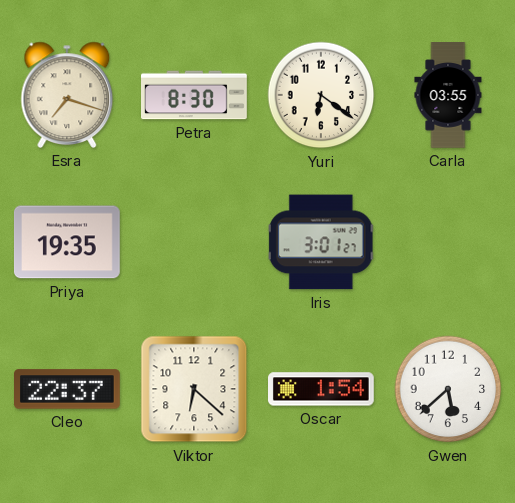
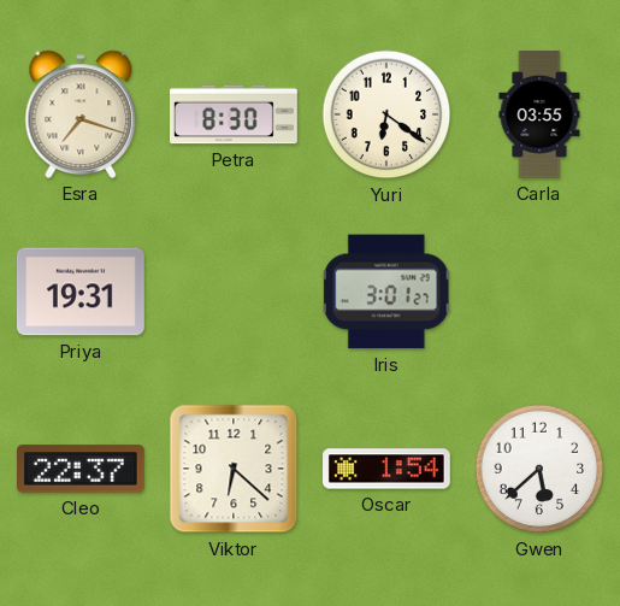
Priya: 19:35 -> 19:31 (81, 292)
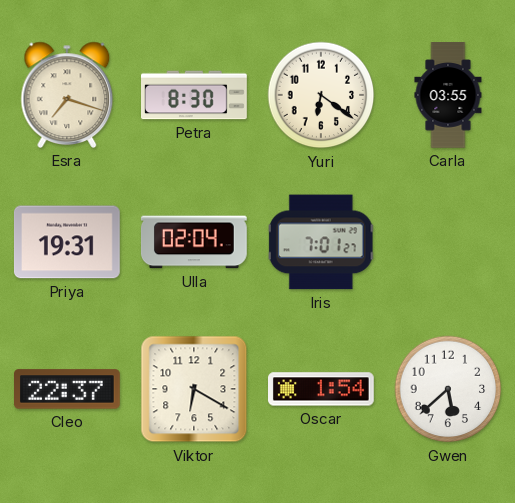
Ulla: none -> 02:04 (194, 242)
Iris: 3:01 -> 7:01 (321, 242)
Viktor: 6:22 -> 6:20 (194, 389)
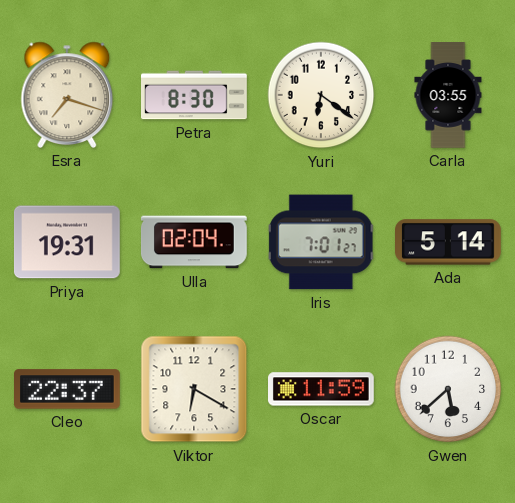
Ada: none -> 5:14 (449, 242)
Oscar: 1:54 -> 11:59 (322, 389)
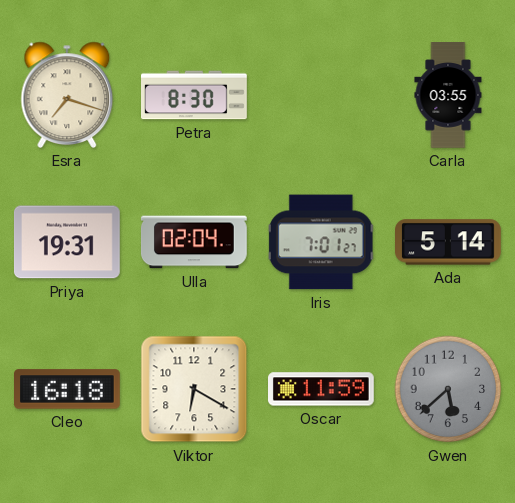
Yuri: 6:21 -> none (321, 95)
Cleo: 22:37 -> 16:18 (68, 389)
Gwen dial: white -> grey (448, 389)
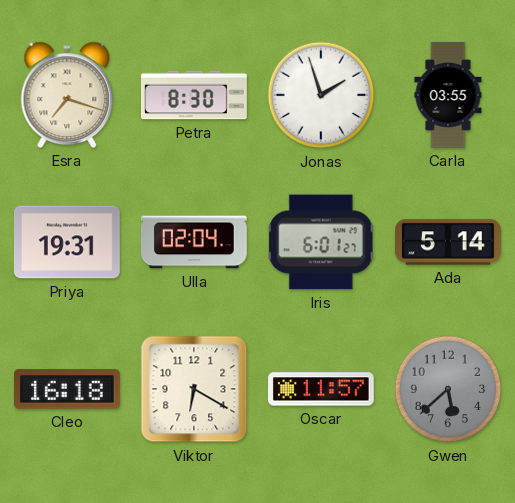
Jonas: none -> 1:57 (321, 95)
Iris: 7:01 -> 6:01 (321, 242)
Oscar: 11:59 -> 11:57 (322, 389)
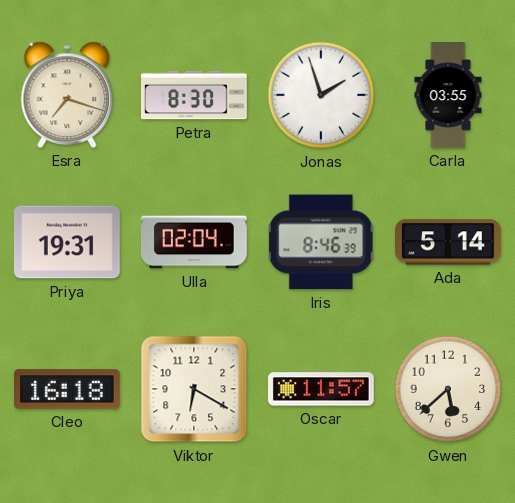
Iris: 6:01 -> 8:46 (321, 242)
Gwen dial: grey -> cream (448, 389)
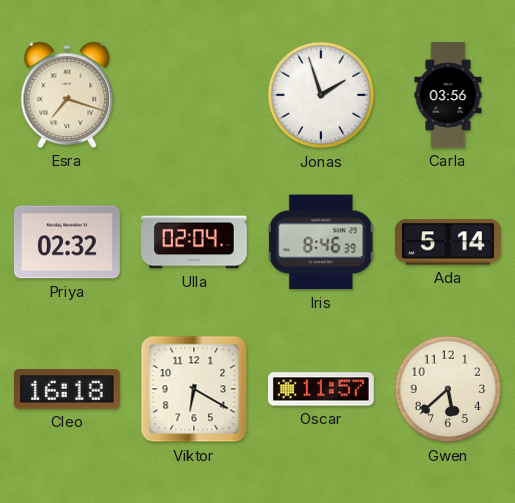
Petra: 8:30 -> none (195, 95)
Carla: 03:55 -> 03:56 (448, 95)
Priya: 19:31 -> 02:32 (67, 242)
